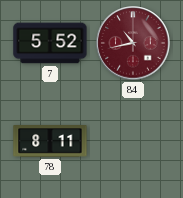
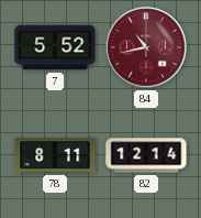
82: none -> 12:14 (146, 155)
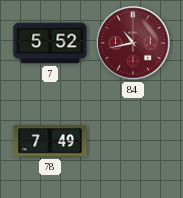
78: 8:11 -> 7:49 (50, 142)
82: 12:14 -> none (146, 155)
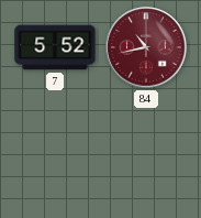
78: 7:49 -> none (50, 142)
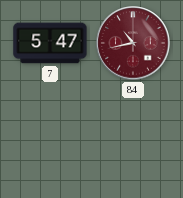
7: 5:52 -> 5:47 (50, 43)
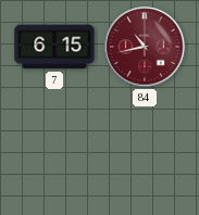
7: 5:47 -> 6:15 (54, 47)
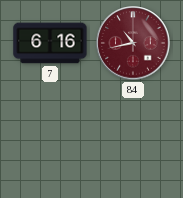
7: 6:15 -> 6:16 (50, 43)
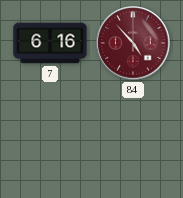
84: 10:43 -> 4:53 (133, 43)
